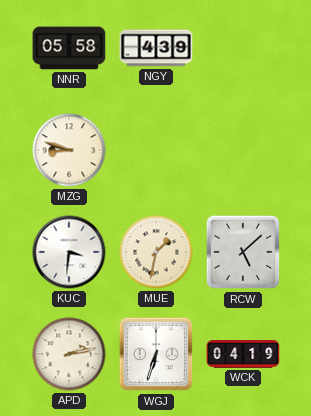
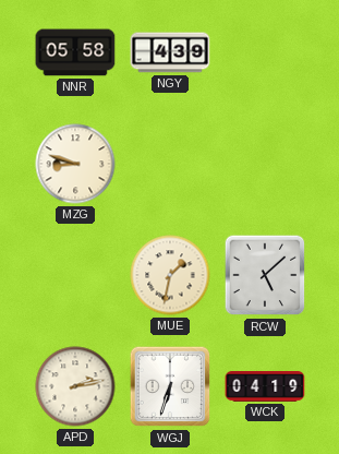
KUC: 3:31 -> none (69, 252)
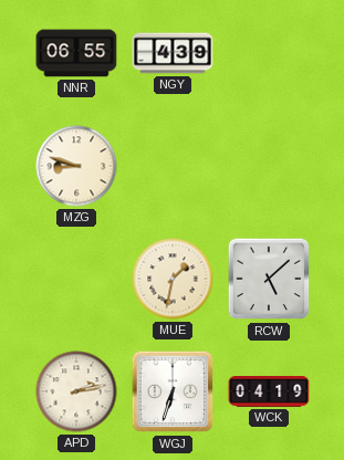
NNR: 05:58 -> 06:55 (76, 53)
